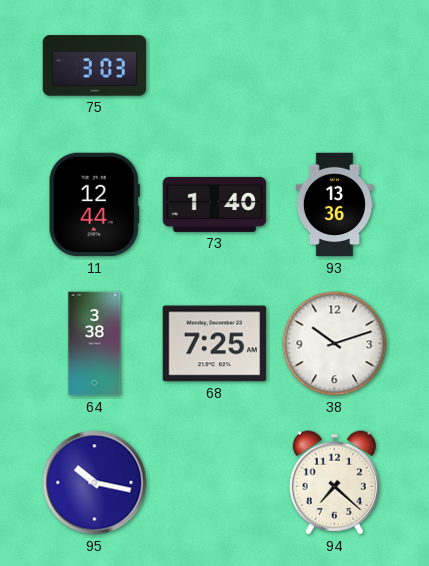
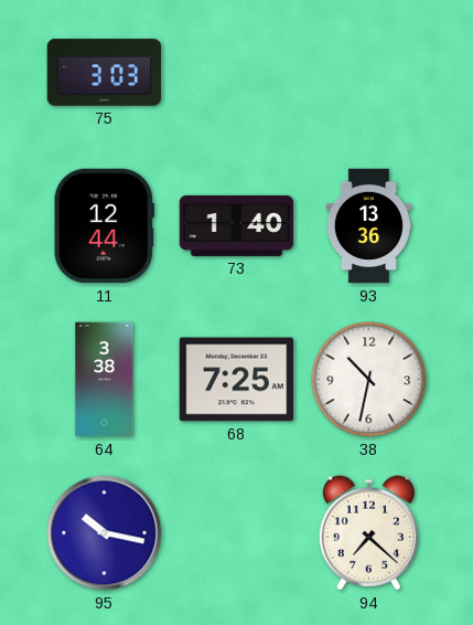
38: 10:12 -> 10:32 (369, 380)
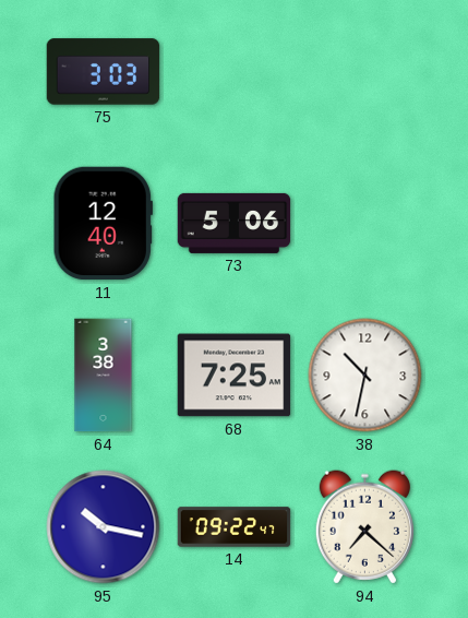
11: 12:44 -> 12:40 (103, 224)
73: 1:40 -> 5:06 (235, 223)
93: 13:36 -> none (368, 226)
14: none -> 09:22 (235, 527)
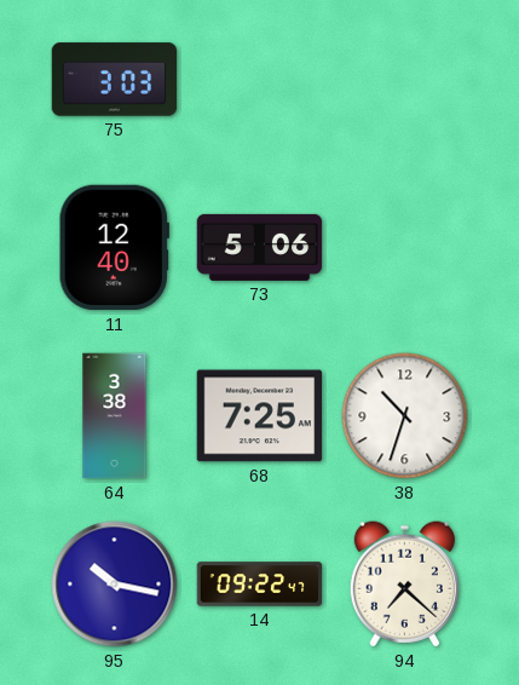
38: 10:32 -> 10:33 (405, 416)
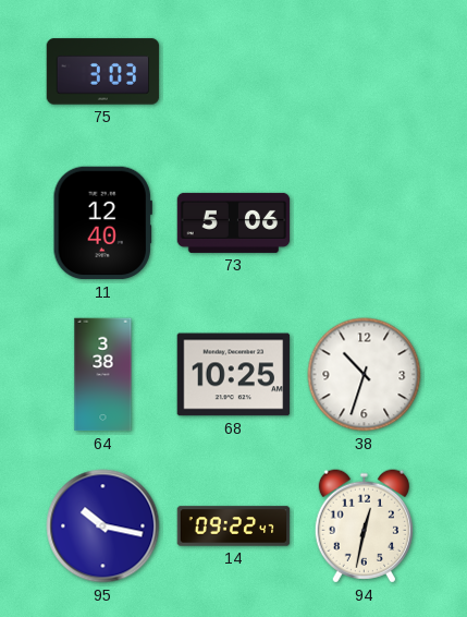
68: 7:25 -> 10:25 (234, 375)
94: 7:22 -> 12:32 (364, 527)
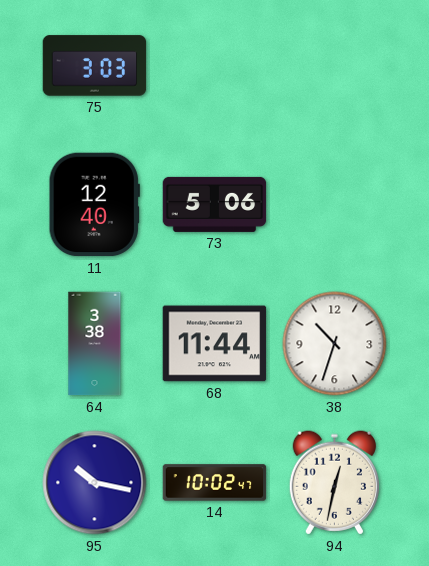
68: 10:25 -> 11:44 (215, 344)
14: 09:22 -> 10:02 (215, 483)
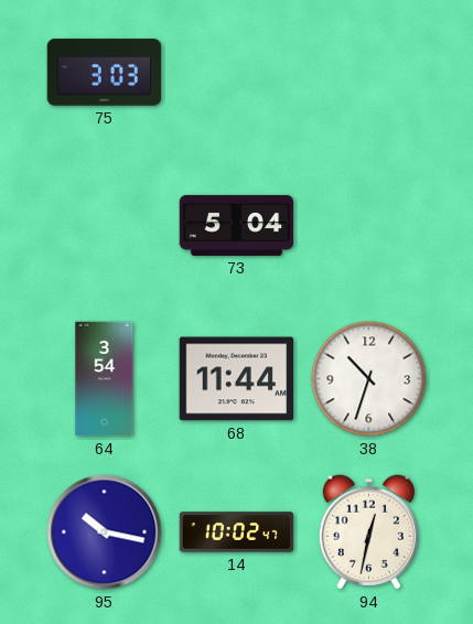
11: 12:40 -> none (94, 205)
73: 5:06 -> 5:04 (237, 225)
64: 3:38 -> 3:54 (105, 379)
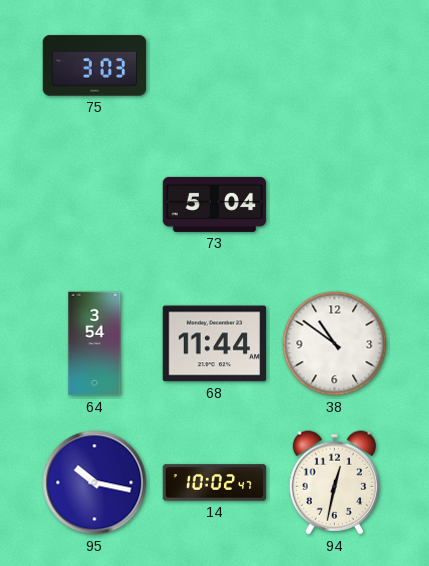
38: 10:33 -> 10:51 (335, 344)
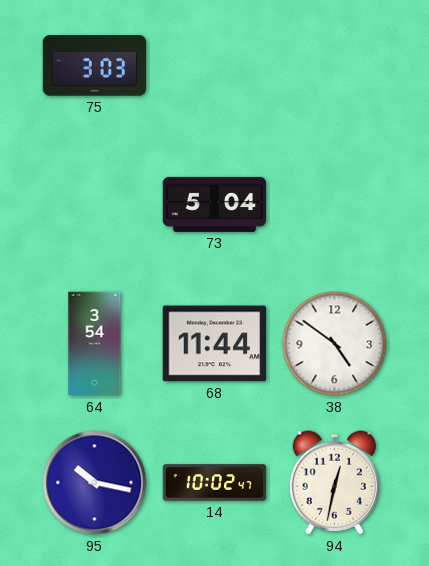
38: 10:51 -> 4:51 (335, 344)
